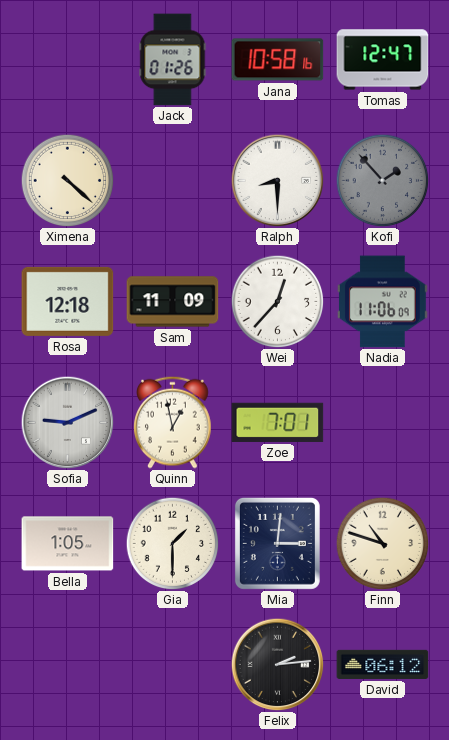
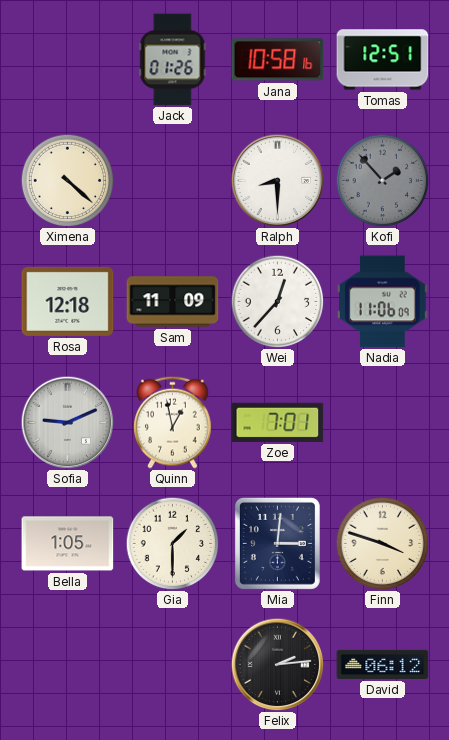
Tomas: 12:47 -> 12:51 (383, 60)
Finn: 10:48 -> 3:48 (382, 543)
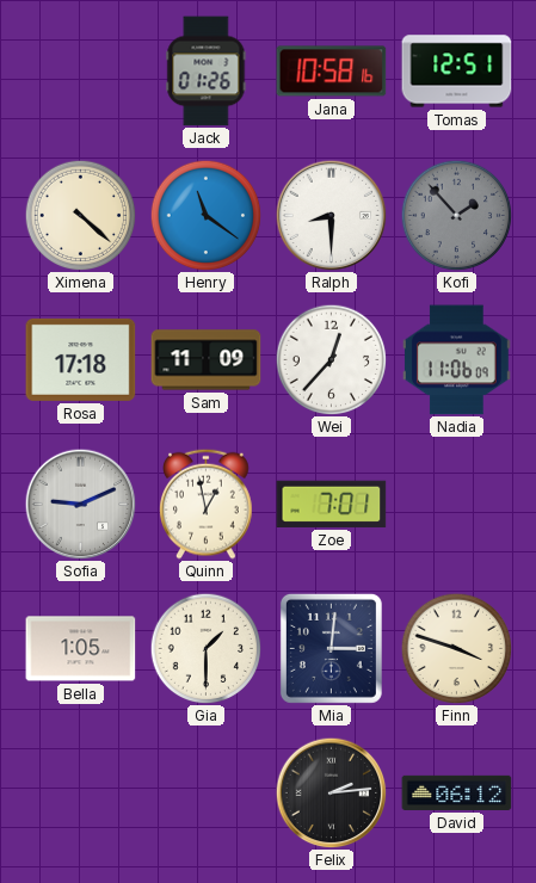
Henry: none -> 11:21 (205, 215)
Rosa: 12:18 -> 17:18 (81, 359)
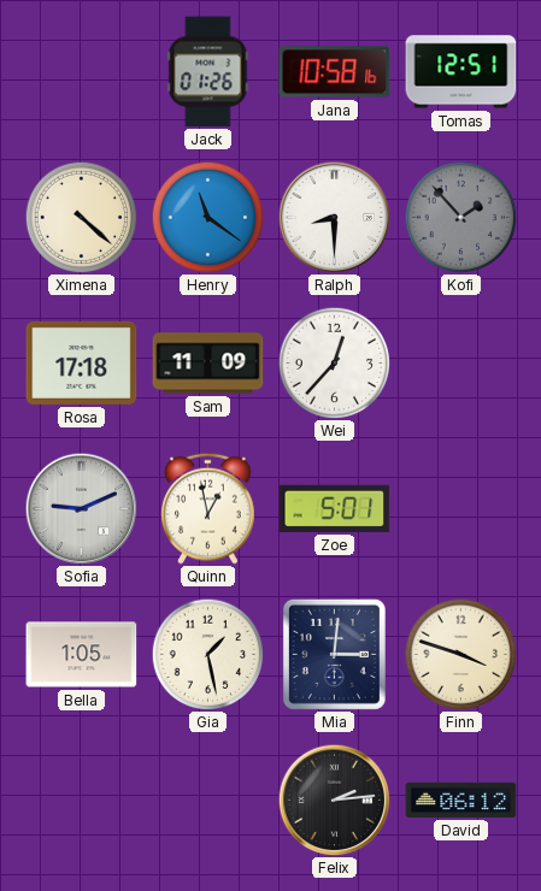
Nadia: 11:06 -> none (456, 360)
Zoe: 7:01 -> 5:01 (335, 508)
Gia: 1:30 -> 1:28 (207, 654)
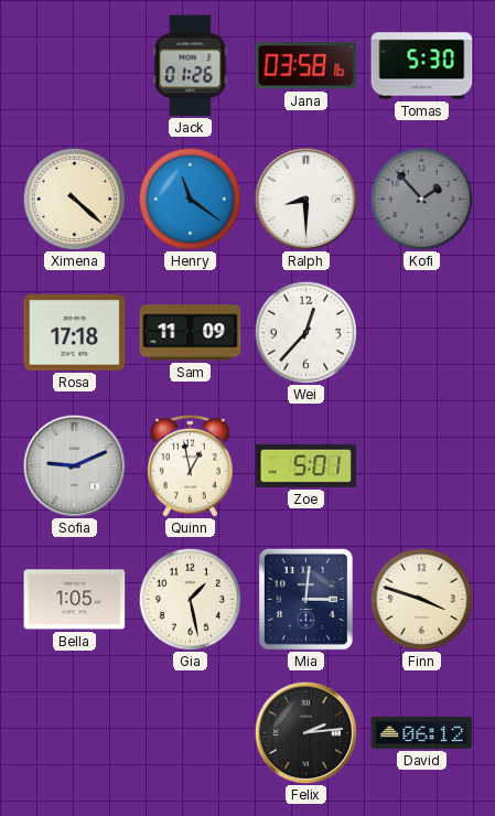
Jana: 10:58 -> 03:58 (306, 66)
Tomas: 12:51 -> 5:30 (422, 66)
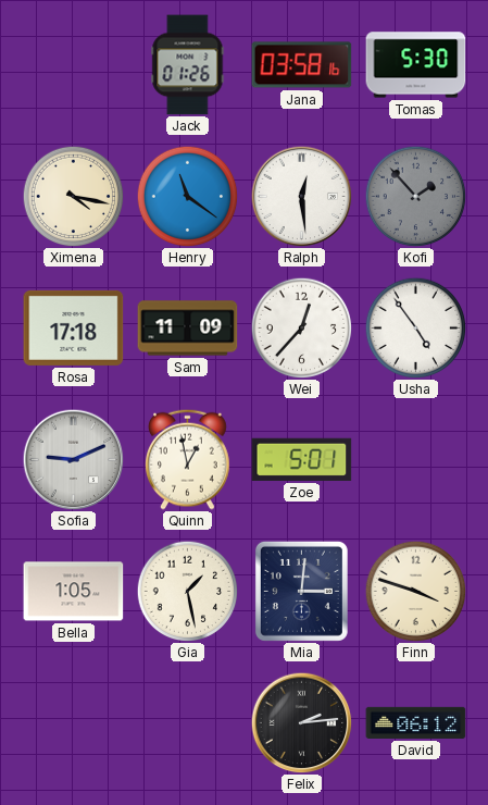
Ximena: 4:22 -> 4:17 (73, 196)
Ralph: 8:30 -> 12:29 (301, 196)
Usha: none -> 4:54 (415, 327)
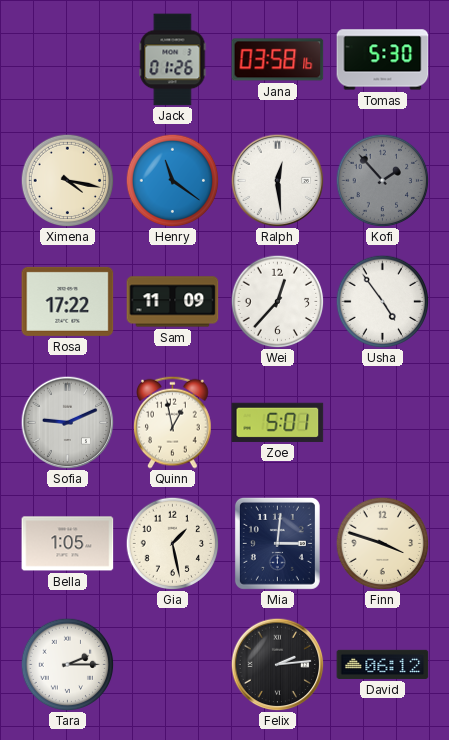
Rosa: 17:18 -> 17:22 (68, 301)
Tara: none -> 2:15 (67, 664)
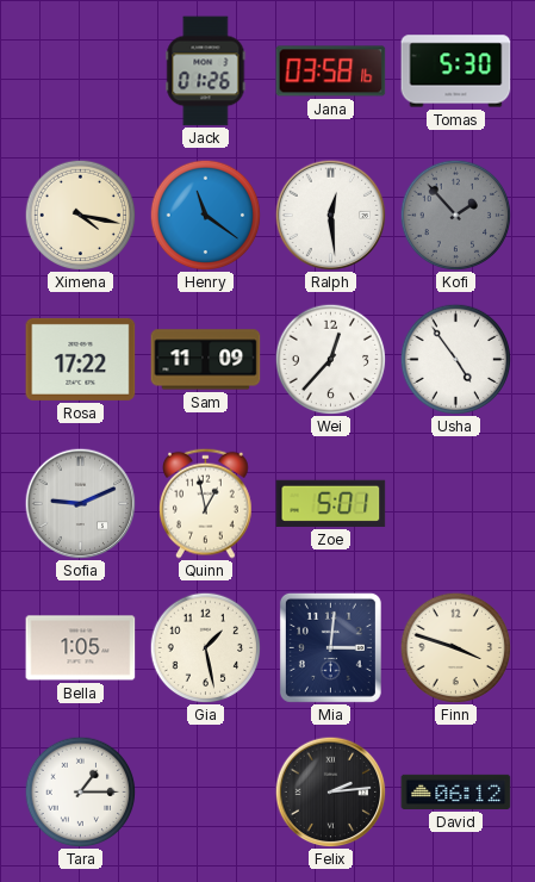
Tara: 2:15 -> 1:15 (80, 791)
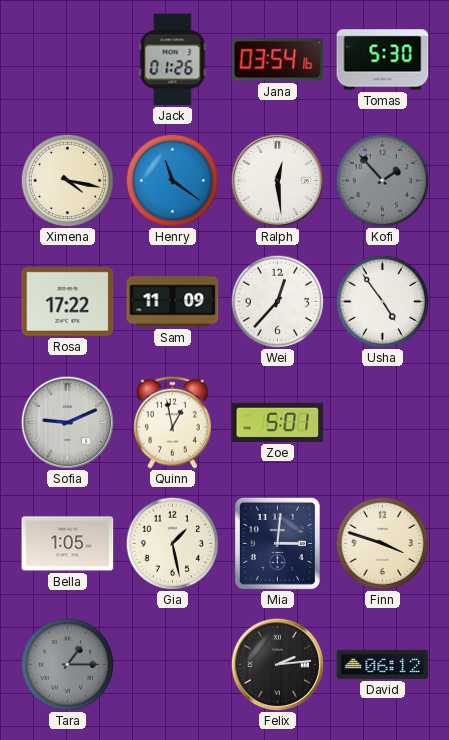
Jana: 03:58 -> 03:54 (278, 60)
Tara dial: white -> grey (67, 664)
